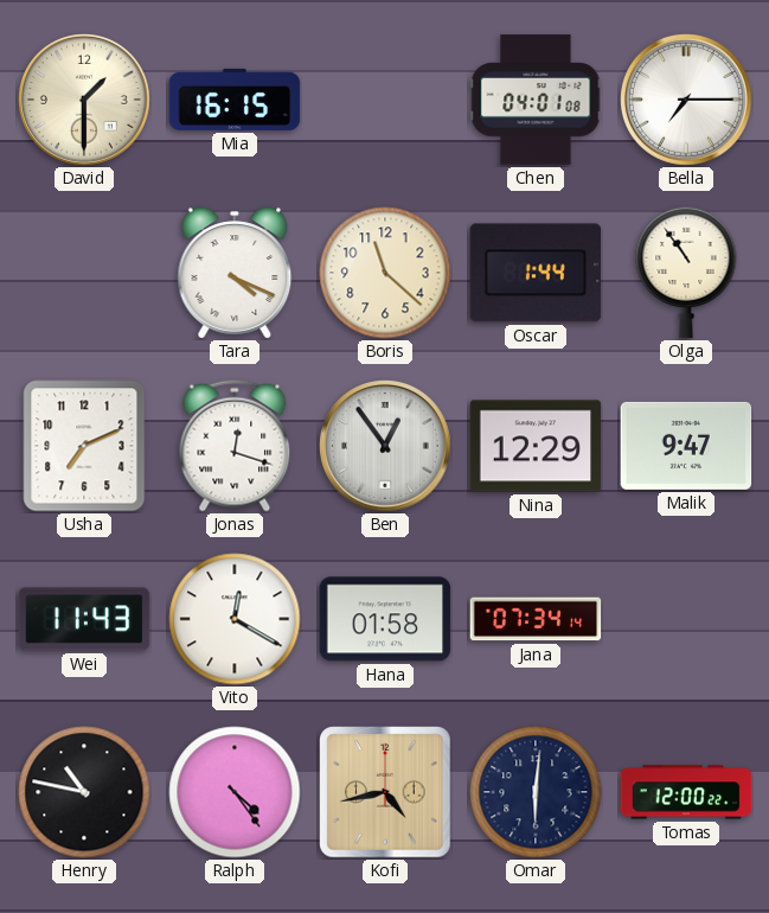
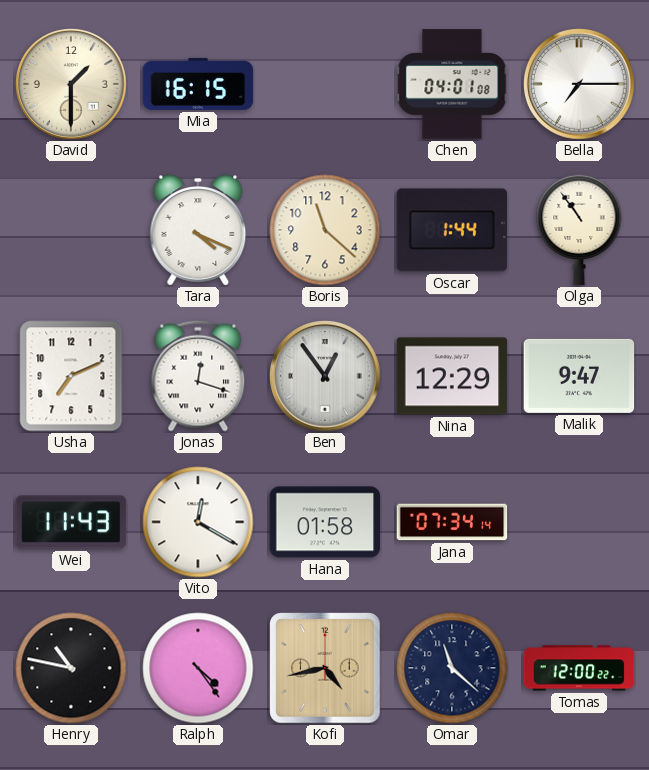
Omar: 6:01 -> 11:22 (452, 668)
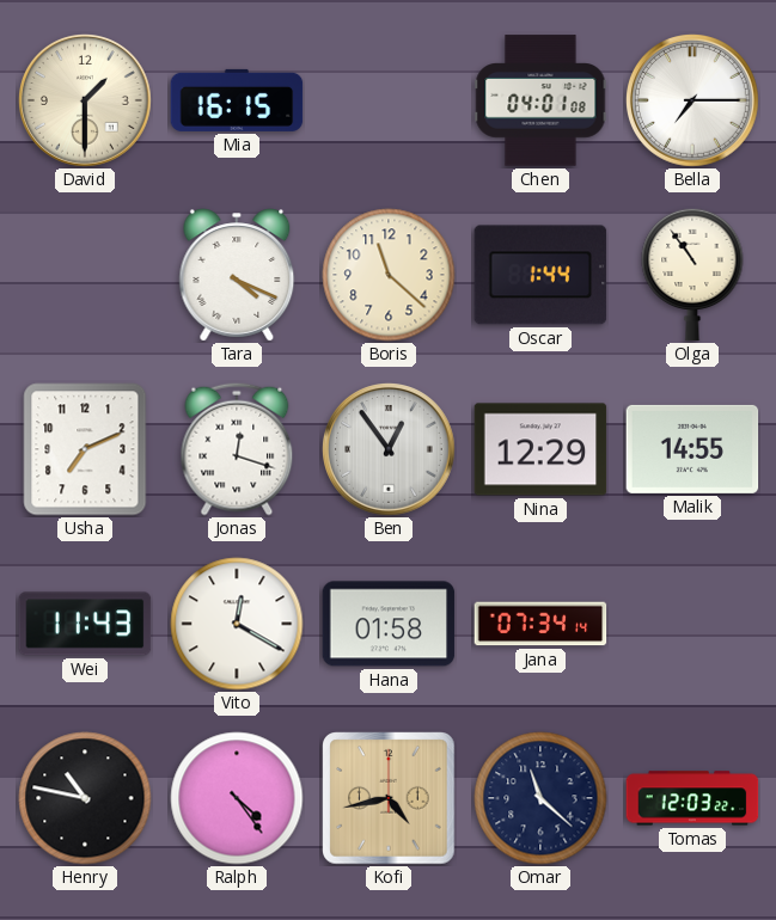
Malik: 9:47 -> 14:55 (692, 449)
Tomas: 12:00 -> 12:03 (692, 798)
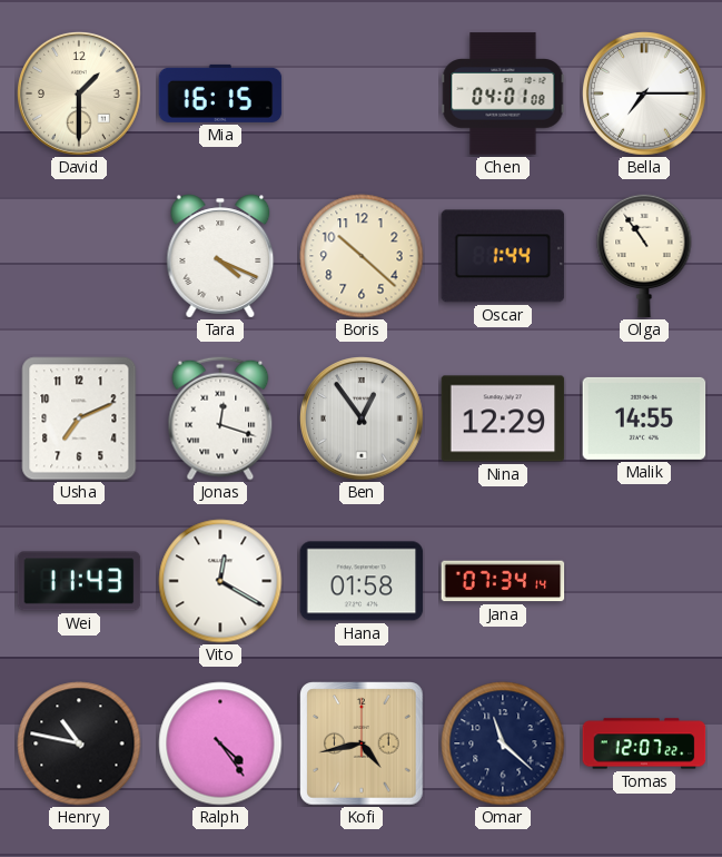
Boris: 11:22 -> 10:22 (362, 256)
Tomas: 12:03 -> 12:07 (644, 743)
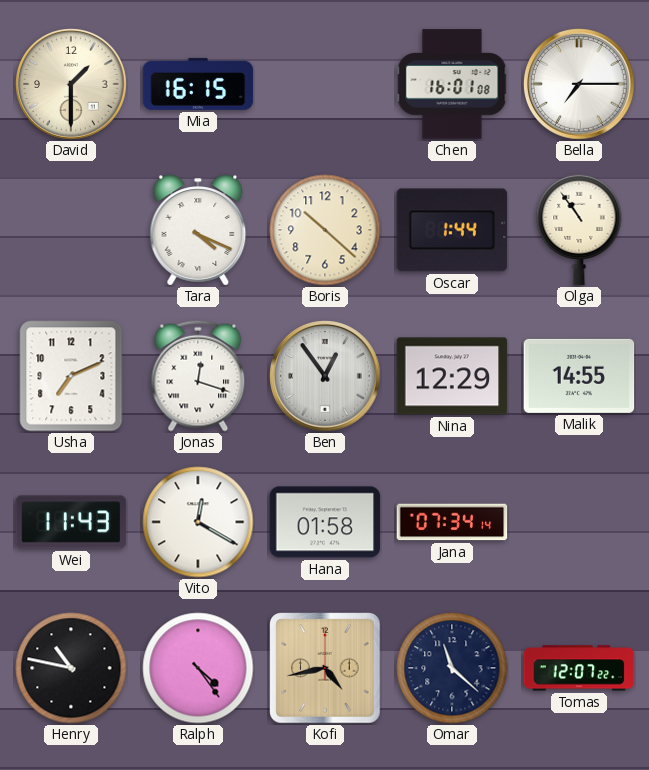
Chen: 04:01 -> 16:01 (452, 84)
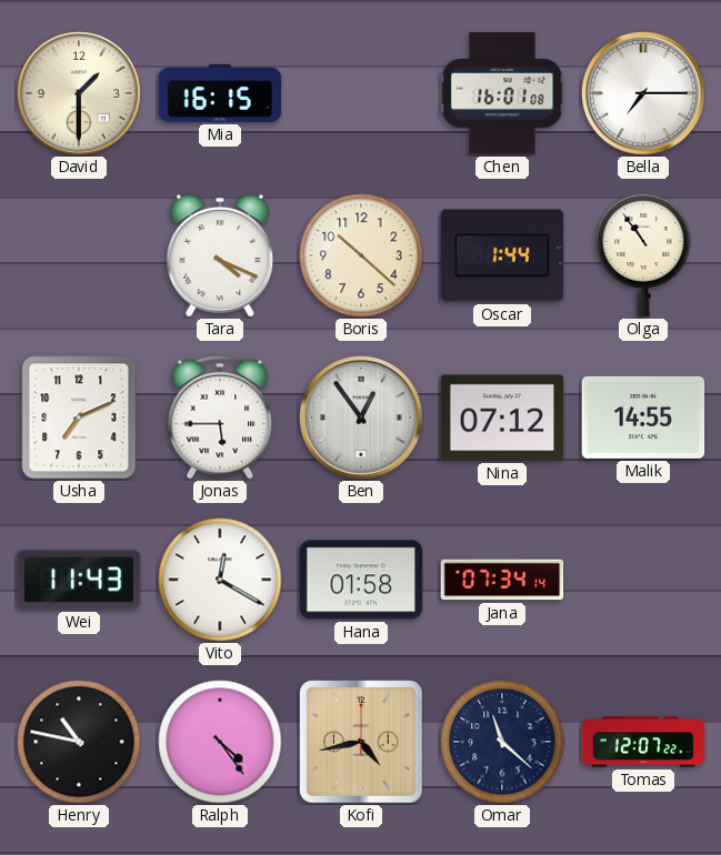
Jonas: 12:18 -> 5:45 (220, 418)
Nina: 12:29 -> 07:12 (502, 418)
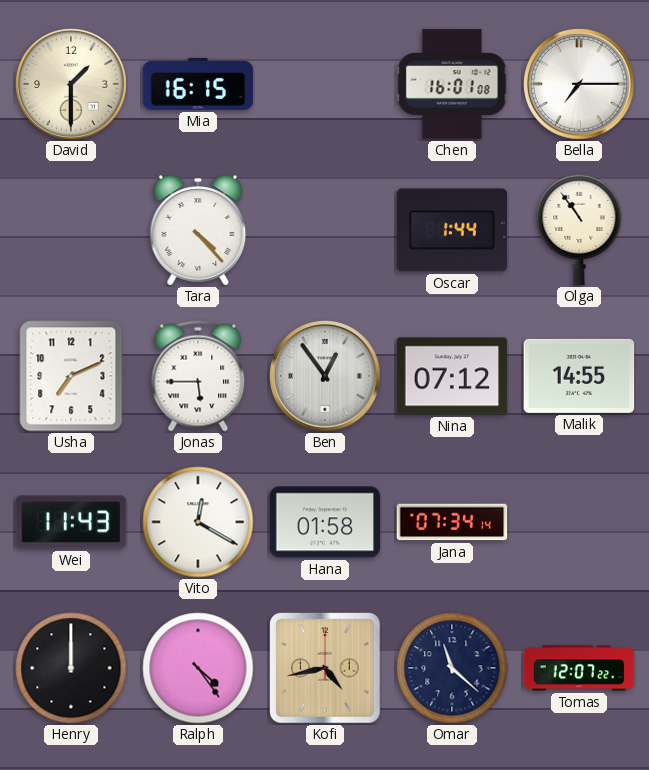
Tara: 4:19 -> 4:23 (198, 230)
Boris: 10:22 -> none (361, 255)
Henry: 10:47 -> 12:00 (71, 668)
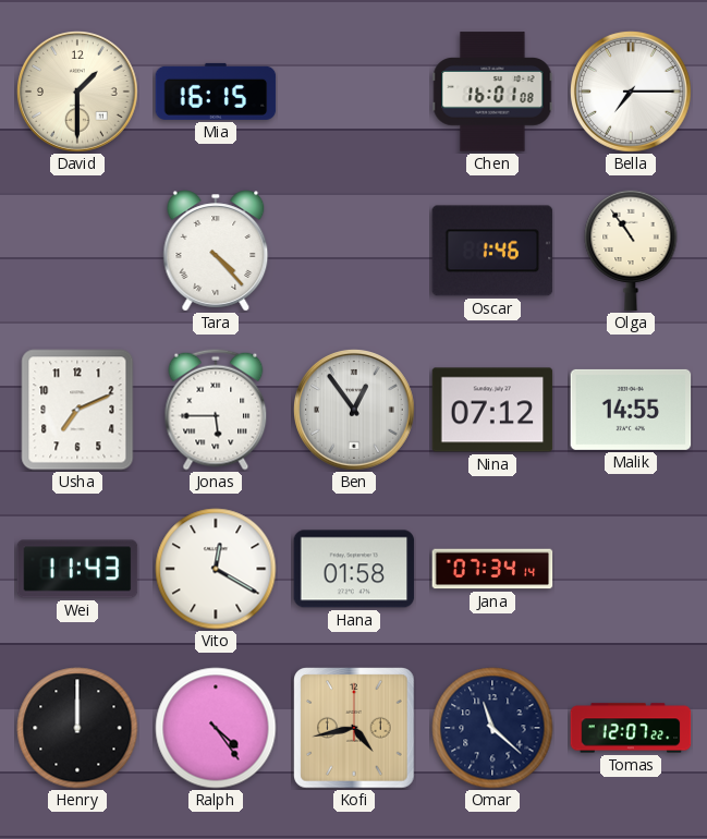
Oscar: 1:44 -> 1:46 (492, 251)
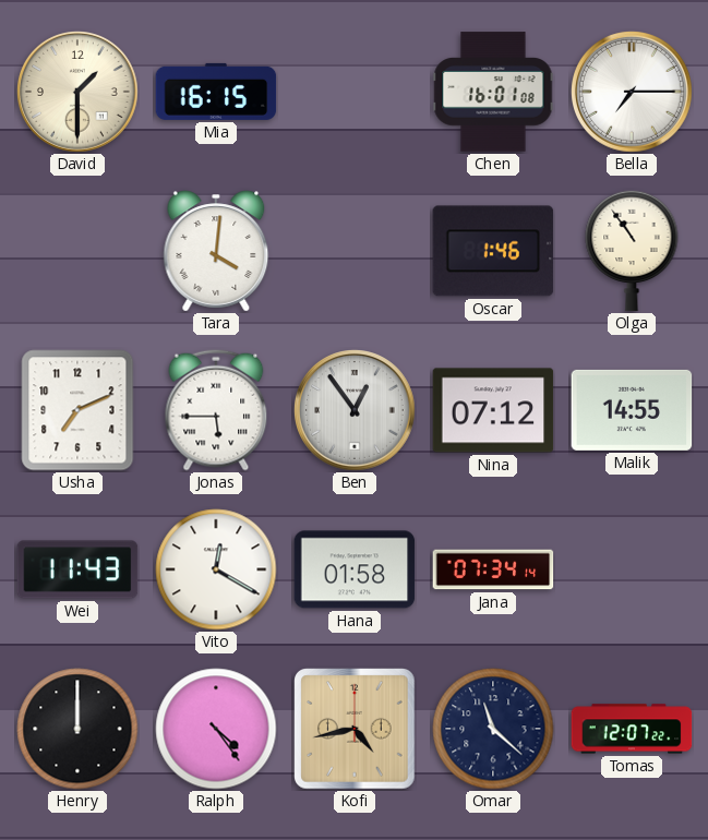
Tara: 4:23 -> 4:01 (216, 251)
